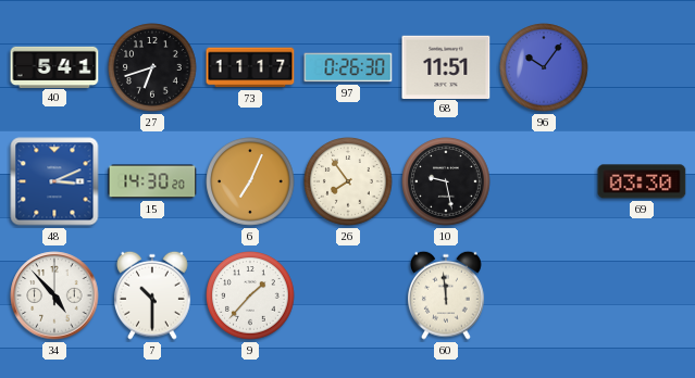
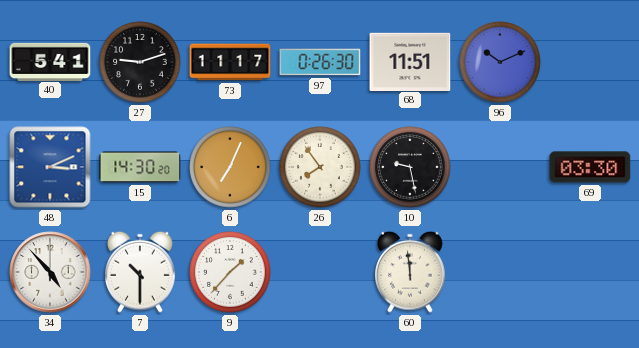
27: 6:42 -> 9:12 (140, 62)
96: 10:06 -> 10:11 (500, 62)
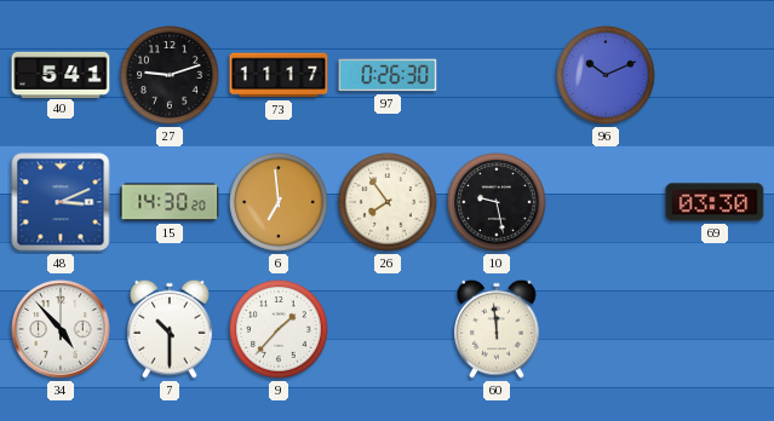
68: 11:51 -> none (410, 61)
6: 7:04 -> 6:59 (279, 202)
